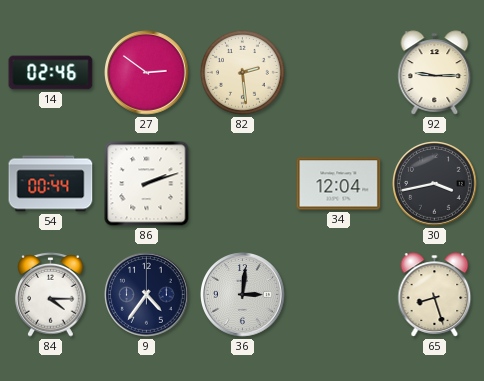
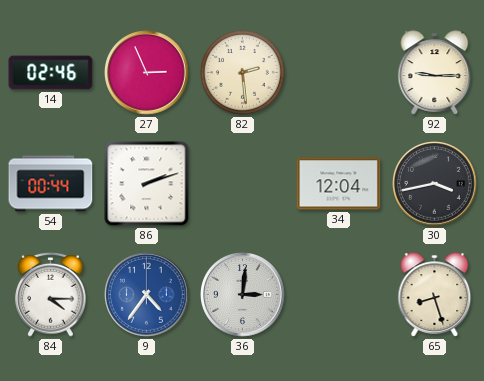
27: 2:51 -> 2:56 (147, 73)
9 dial: navy -> blue (147, 295)
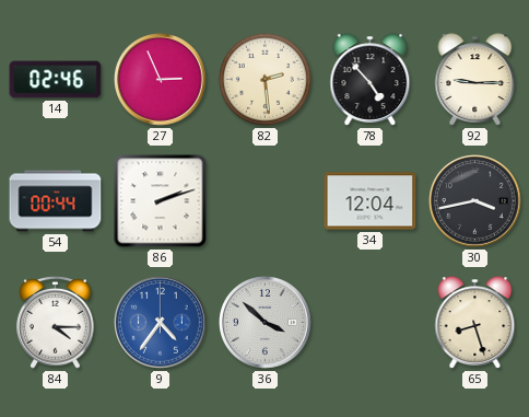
78: none -> 4:53 (371, 80)
36: 3:01 -> 3:52 (266, 323)
